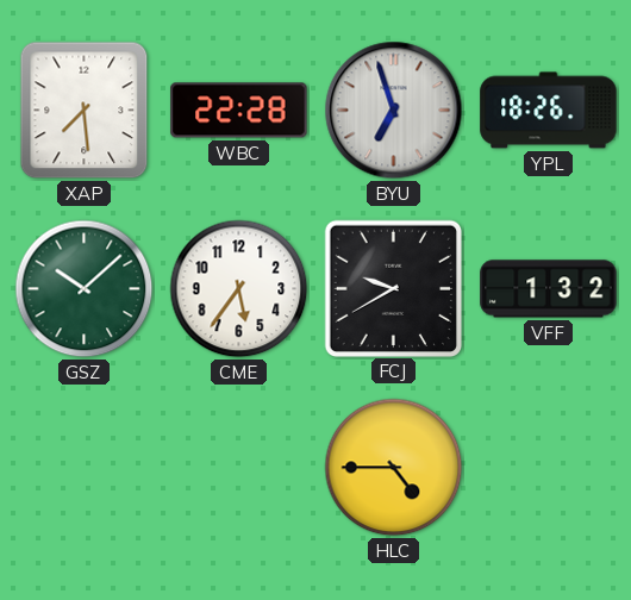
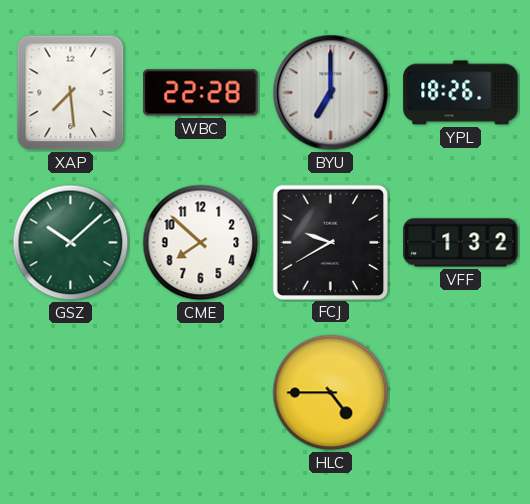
BYU: 6:57 -> 7:00 (331, 93)
CME: 5:36 -> 7:52 (201, 243)
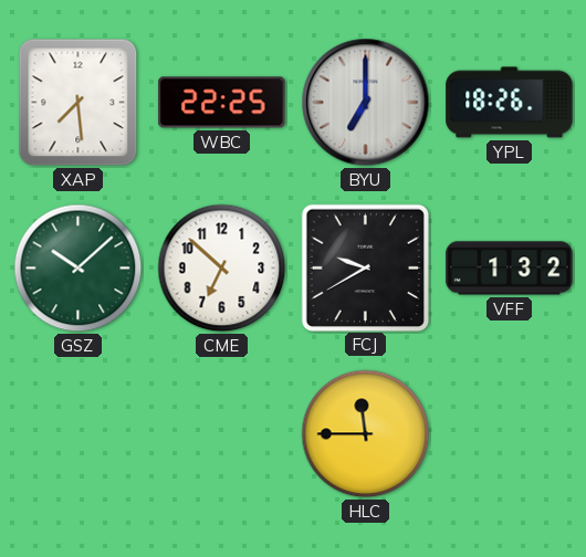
WBC: 22:28 -> 22:25 (222, 103)
CME: 7:52 -> 6:52 (222, 269)
HLC: 4:45 -> 11:45 (366, 434)
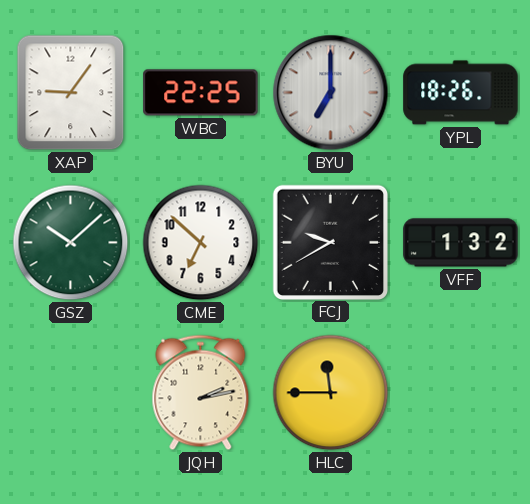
XAP: 7:29 -> 9:06 (71, 93)
JQH: none -> 2:13 (201, 393)
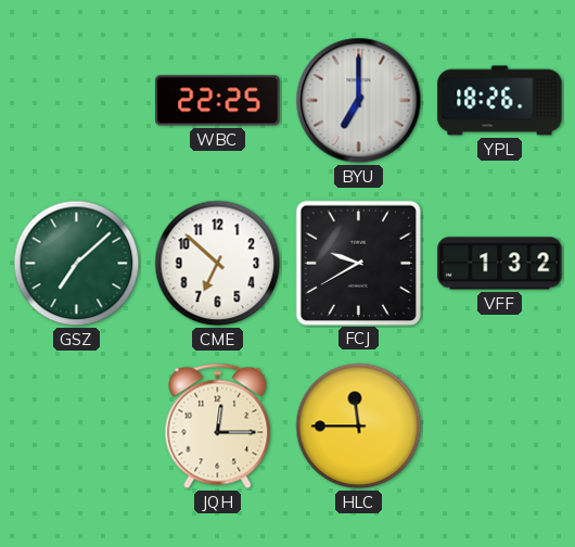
XAP: 9:06 -> none (71, 93)
GSZ: 10:08 -> 7:08 (77, 264)
JQH: 2:13 -> 12:15 (218, 427)
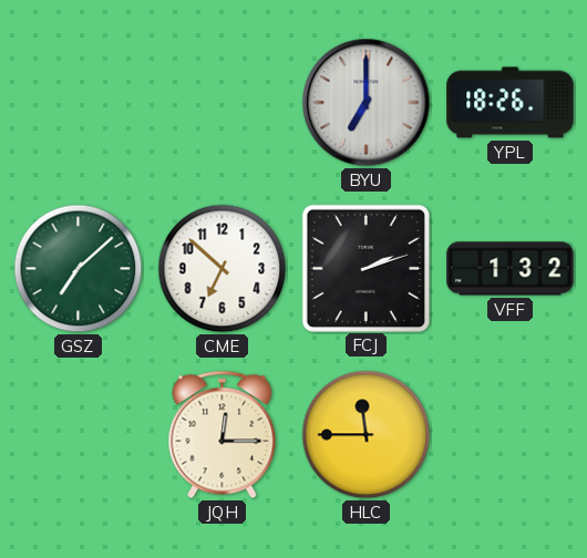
WBC: 22:25 -> none (218, 101)
FCJ: 9:40 -> 2:12 (365, 268)
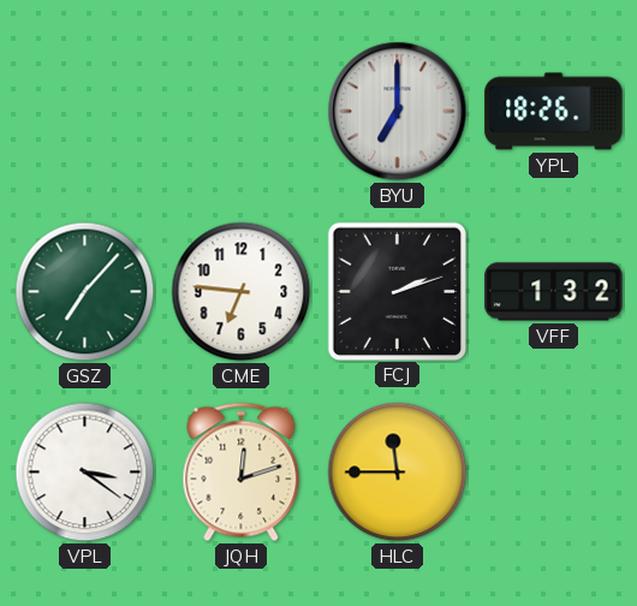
GSZ: 7:08 -> 7:07 (85, 292)
CME: 6:52 -> 6:46 (242, 292)
VPL: none -> 3:21 (85, 473)
JQH: 12:15 -> 12:12 (242, 473)
